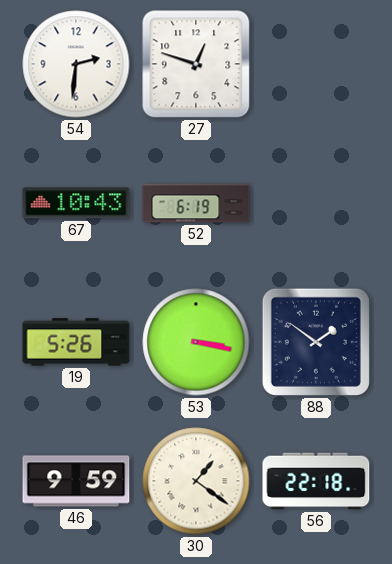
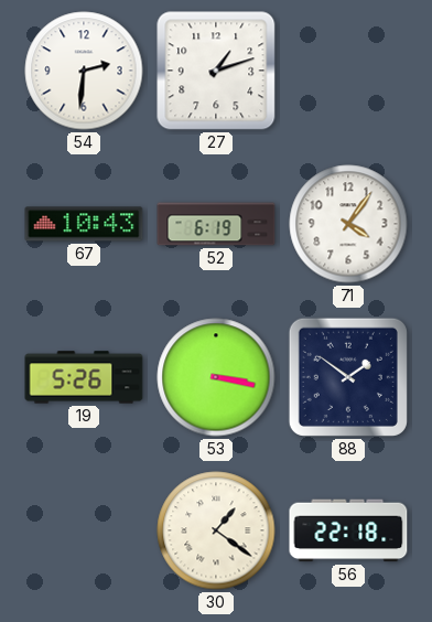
27: 12:48 -> 1:12 (216, 71)
71: none -> 4:06 (348, 224)
46: 9:59 -> none (76, 481)
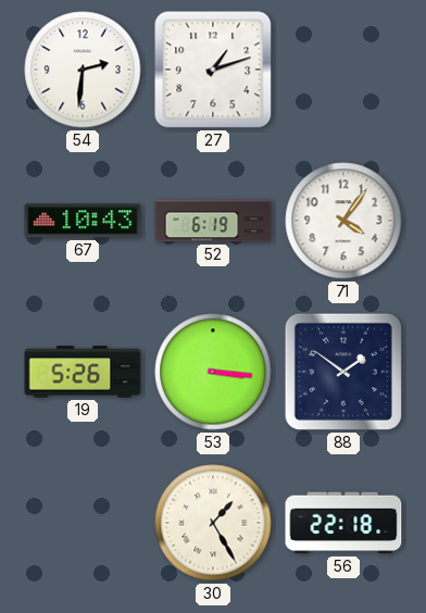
53: 3:17 -> 3:16 (213, 372)
30: 1:21 -> 1:25 (213, 523)
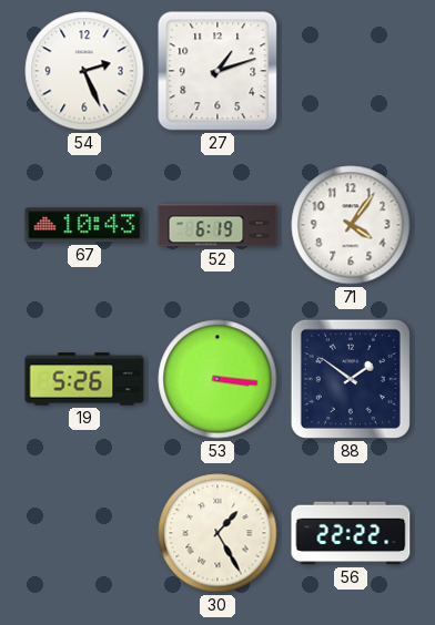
54: 2:31 -> 2:26 (84, 71)
56: 22:18 -> 22:22 (351, 533)
